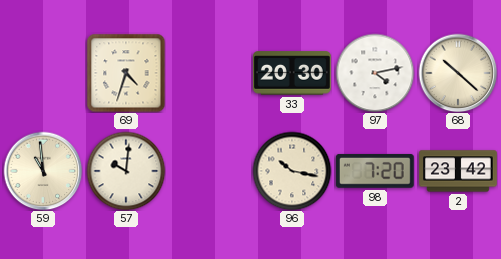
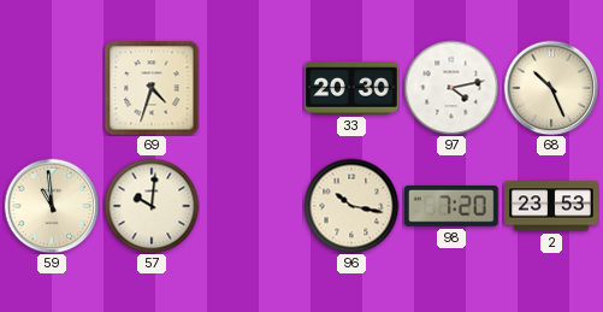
68: 10:22 -> 10:26 (551, 88)
2: 23:42 -> 23:53 (552, 206)
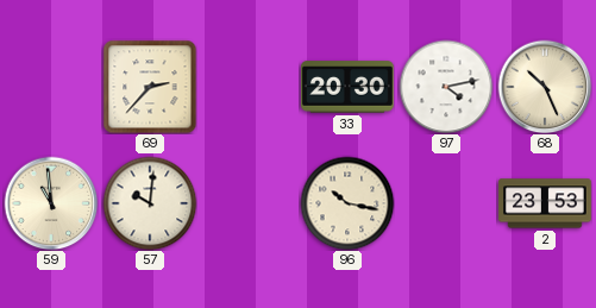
69: 4:33 -> 2:37 (150, 87)
98: 7:20 -> none (451, 206)
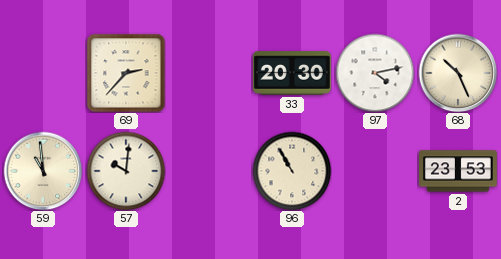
96: 10:17 -> 10:55 (292, 171)
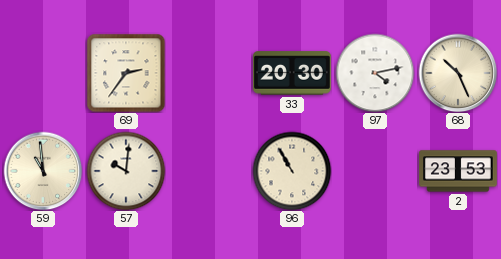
69: 2:37 -> 2:36 (126, 73)
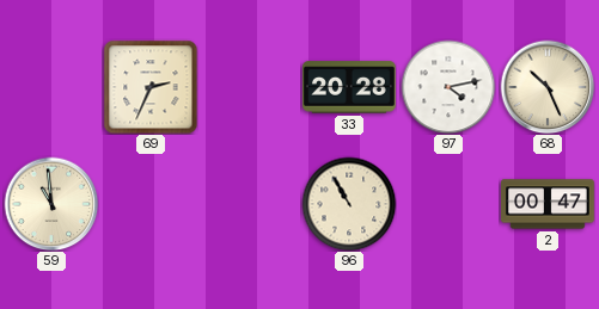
69: 2:36 -> 2:34 (151, 87)
33: 20:30 -> 20:28 (349, 87)
57: 10:01 -> none (126, 171)
2: 23:53 -> 00:47 (549, 204)
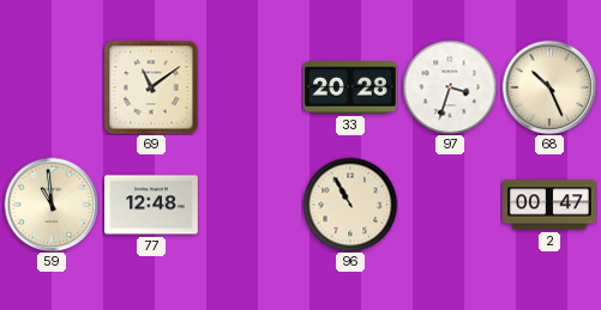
69: 2:34 -> 11:09 (151, 87)
97: 4:13 -> 3:33 (450, 87)
77: none -> 12:48 (152, 205)
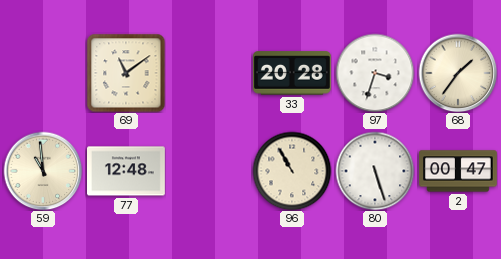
68: 10:26 -> 1:36 (458, 73)
80: none -> 5:27 (375, 171)
